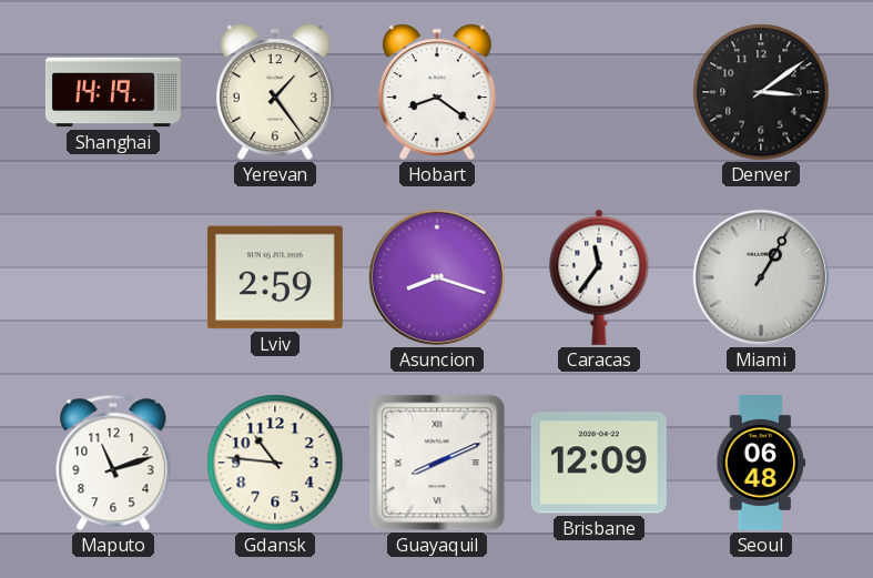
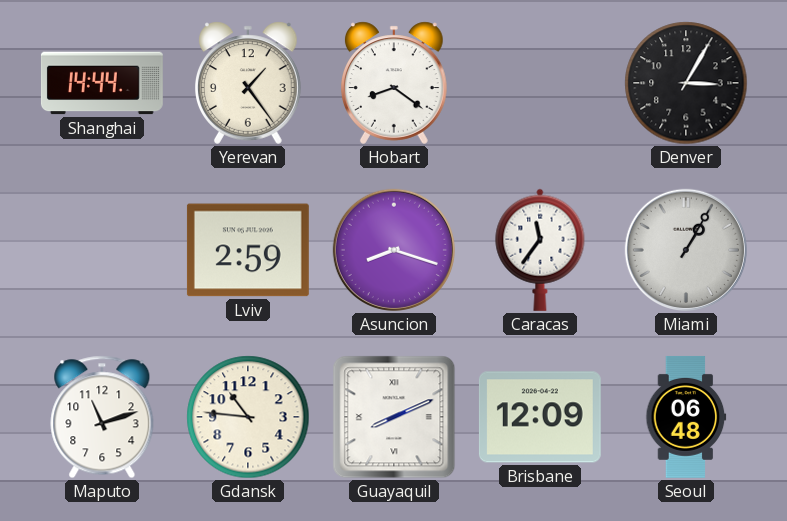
Shanghai: 14:19 -> 14:44 (102, 83)
Denver: 3:09 -> 3:05 (686, 83)
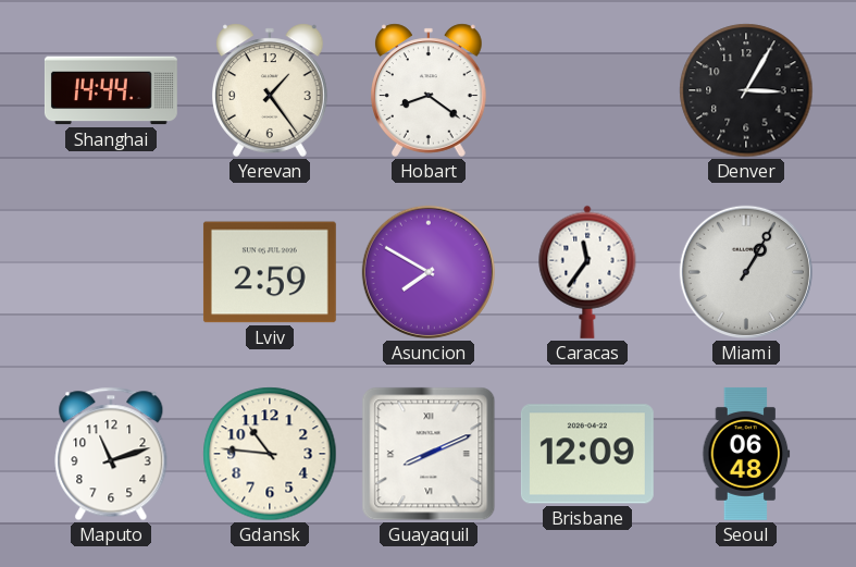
Asuncion: 8:18 -> 7:50 (429, 272)
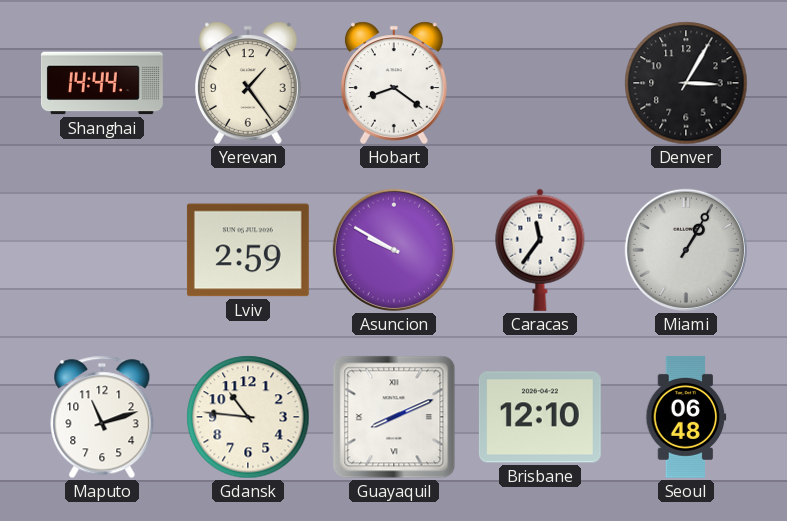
Asuncion: 7:50 -> 9:50 (394, 250)
Brisbane: 12:09 -> 12:10 (540, 417)
